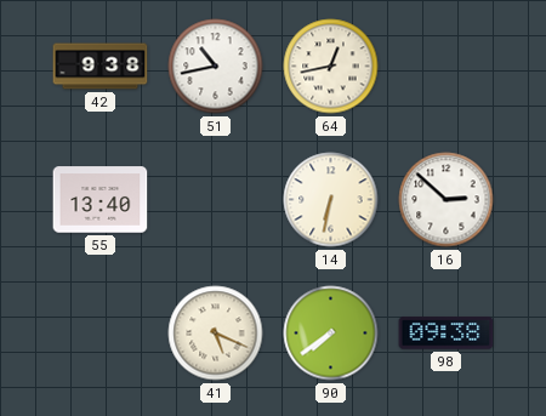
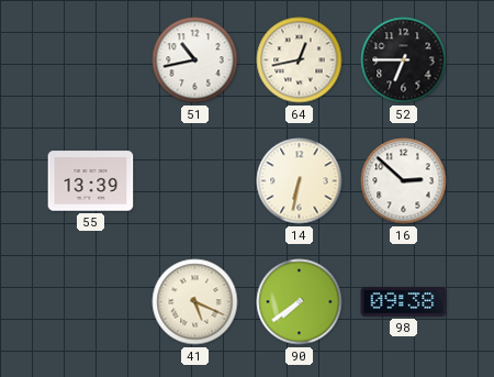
42: 9:38 -> none (101, 67)
52: none -> 6:45 (404, 60)
55: 13:40 -> 13:39 (91, 181)
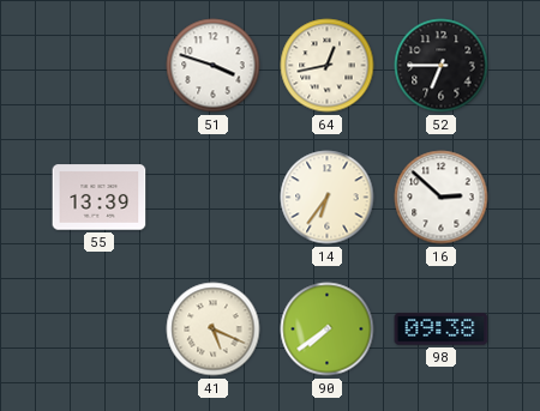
51: 10:43 -> 3:48 (214, 66)
14: 6:32 -> 6:36 (328, 198)
